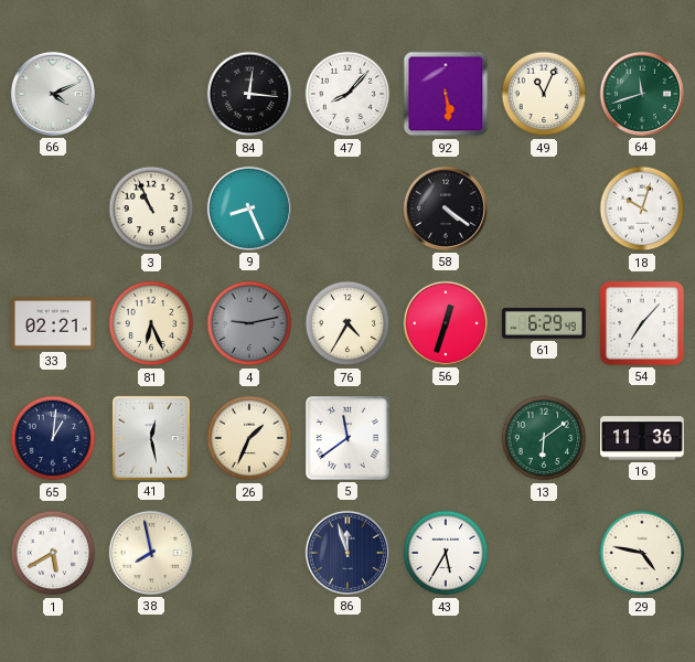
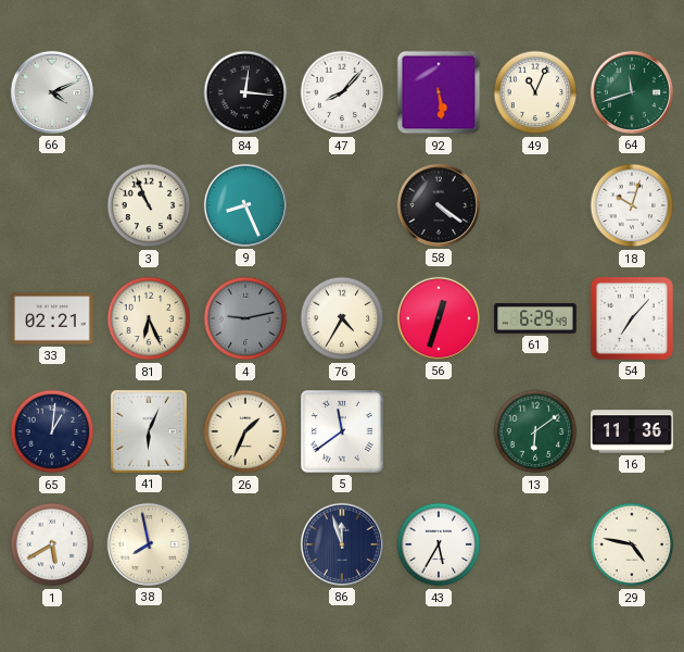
41: 12:28 -> 6:04 (149, 431)
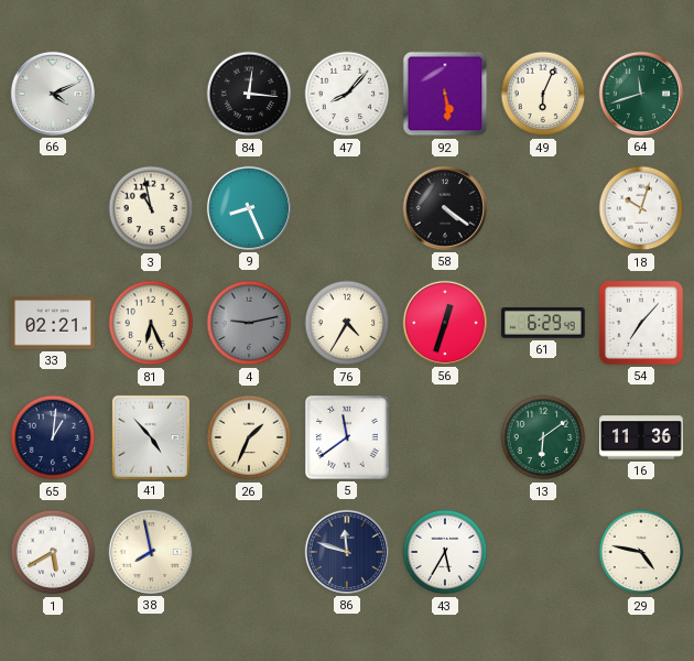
49: 11:04 -> 6:04 (543, 94)
3: 10:56 -> 10:58 (151, 208)
41: 6:04 -> 4:53 (151, 437)
86: 11:57 -> 11:48 (347, 552)
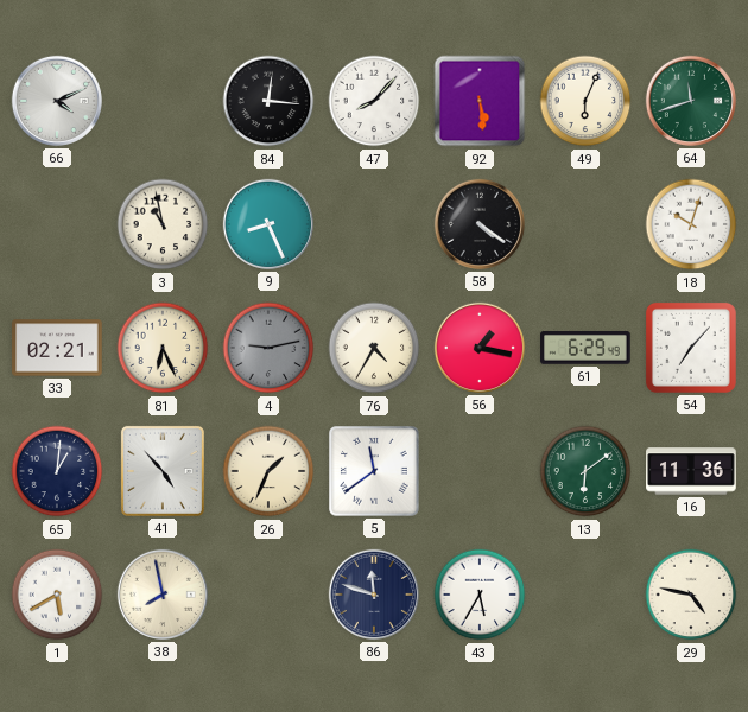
56: 12:33 -> 1:17 (480, 348)
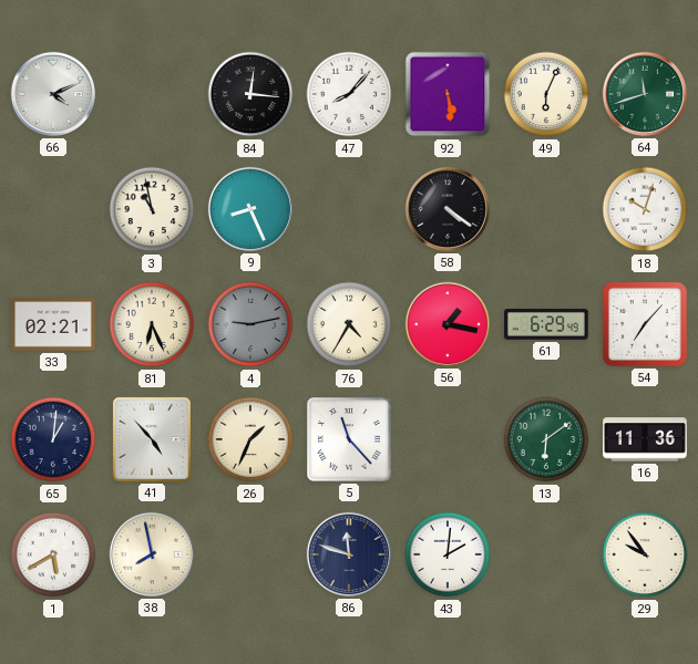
5: 11:39 -> 11:23 (349, 439)
43: 5:35 -> 2:01 (448, 554)
29: 4:47 -> 9:54 (645, 554)
